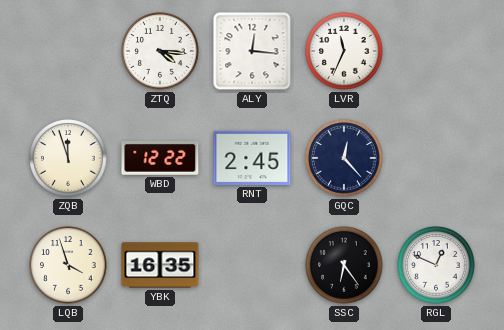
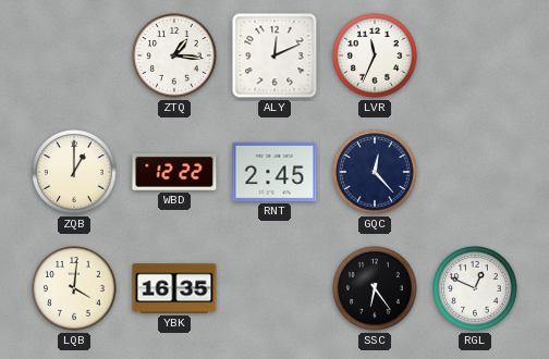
ZTQ: 4:16 -> 1:16 (174, 55)
ALY: 12:16 -> 12:11 (274, 55)
ZQB: 11:57 -> 1:00 (74, 172)
LQB: 3:57 -> 4:01 (74, 288)
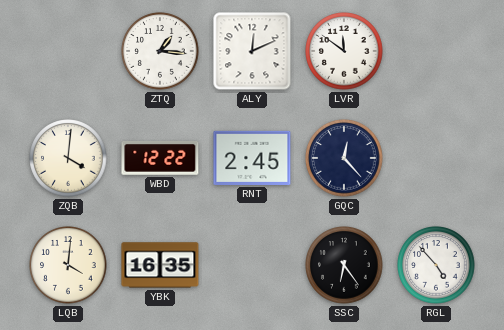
LVR: 11:34 -> 11:51 (344, 51)
ZQB: 1:00 -> 4:01 (68, 158)
RGL: 12:49 -> 4:53 (436, 265)
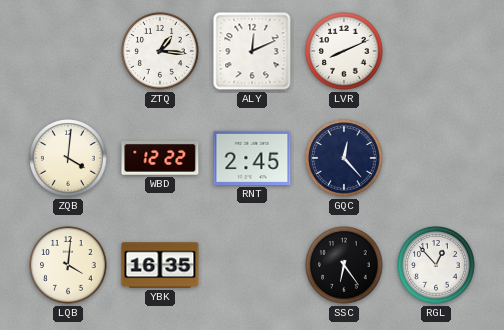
LVR: 11:51 -> 8:11 (344, 51)
RGL: 4:53 -> 12:53 (436, 265)
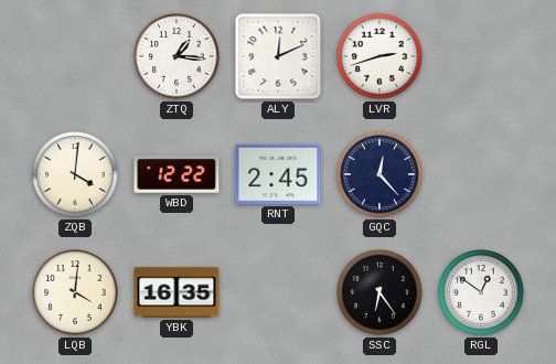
LVR: 8:11 -> 2:42 (379, 56)
RGL: 12:53 -> 12:51 (481, 292)
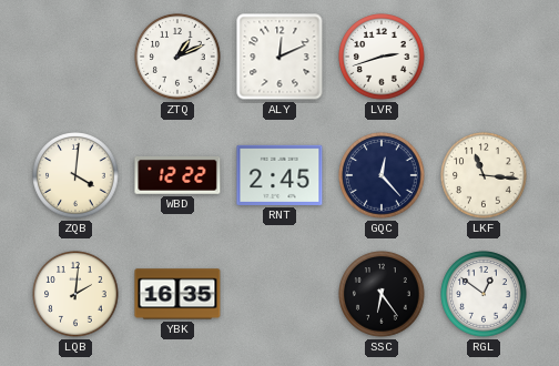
ZTQ: 1:16 -> 1:11 (177, 57)
LKF: none -> 11:16 (484, 175)
LQB: 4:01 -> 2:01 (75, 294)
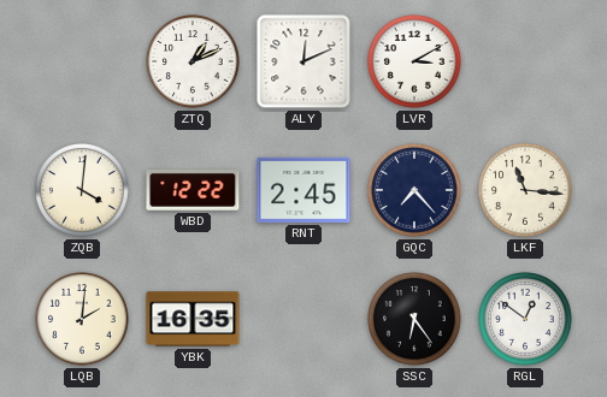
LVR: 2:42 -> 3:10 (414, 61)
GQC: 12:23 -> 7:23 (414, 190)
